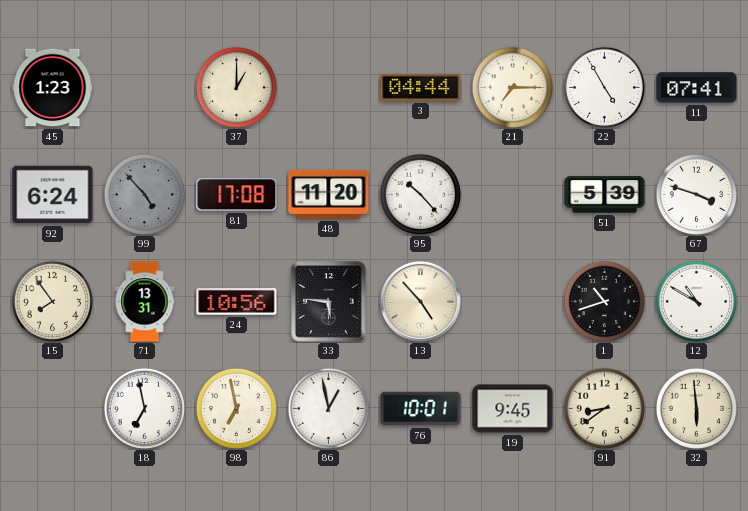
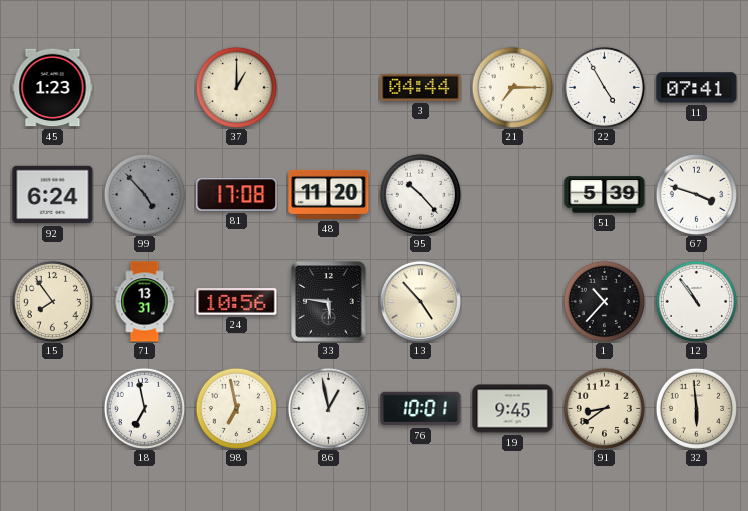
1: 10:42 -> 10:37 (604, 301)
12: 10:50 -> 10:54 (696, 301)
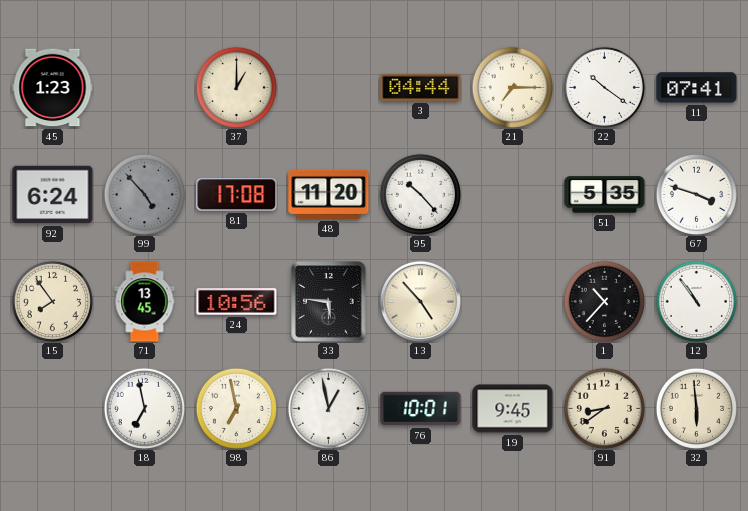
22: 4:55 -> 10:21 (604, 87)
51: 5:39 -> 5:35 (605, 195)
71: 13:31 -> 13:45 (145, 302)
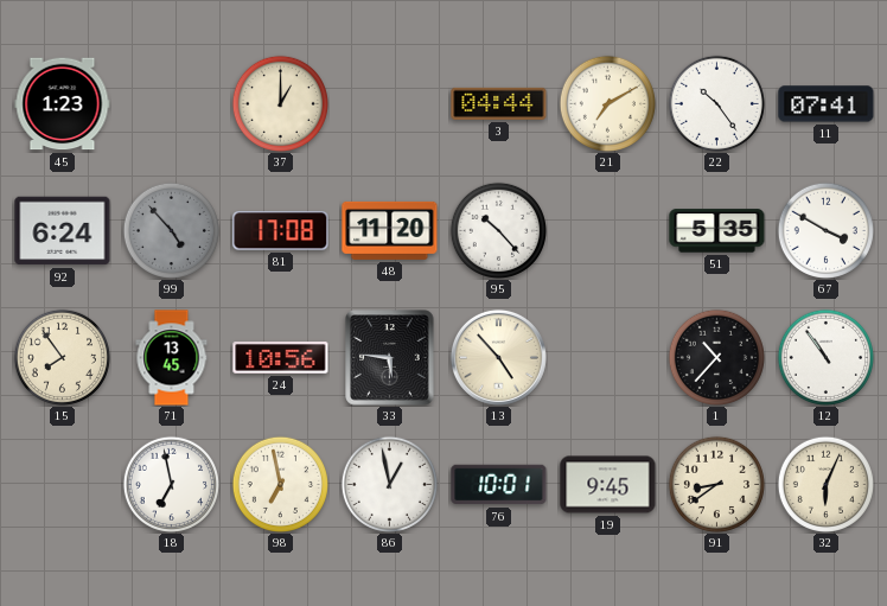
21: 7:15 -> 7:10 (607, 103)
22: 10:21 -> 10:24 (716, 103)
67: 3:48 -> 3:50 (825, 230)
32: 5:59 -> 6:04 (825, 484)
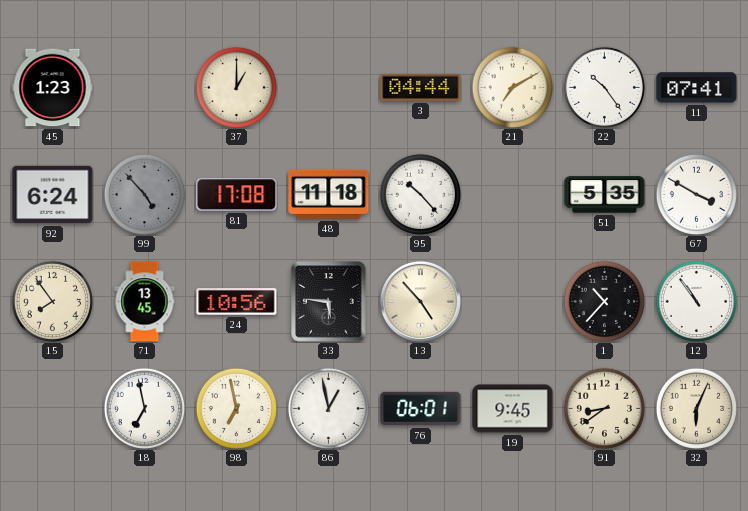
48: 11:20 -> 11:18 (329, 194)
76: 10:01 -> 06:01 (421, 409)
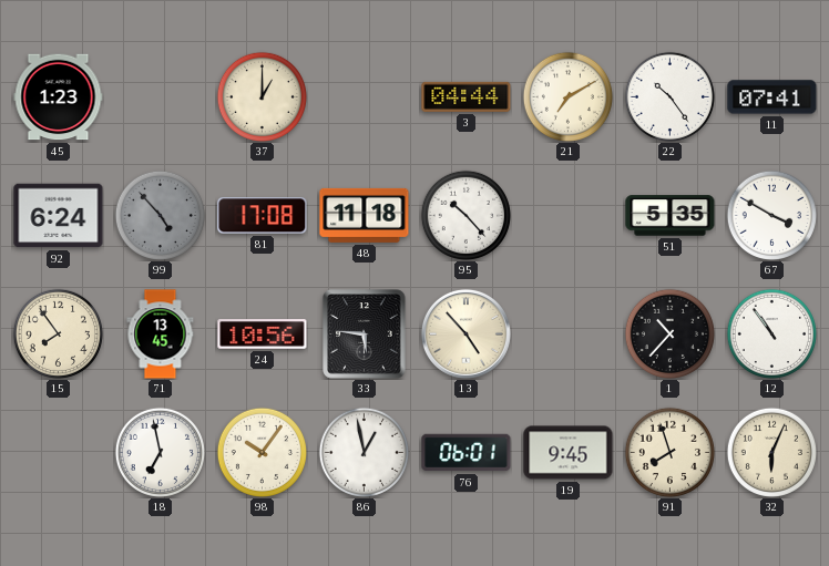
98: 6:58 -> 10:06 (262, 452)
91: 8:39 -> 7:57 (669, 452)
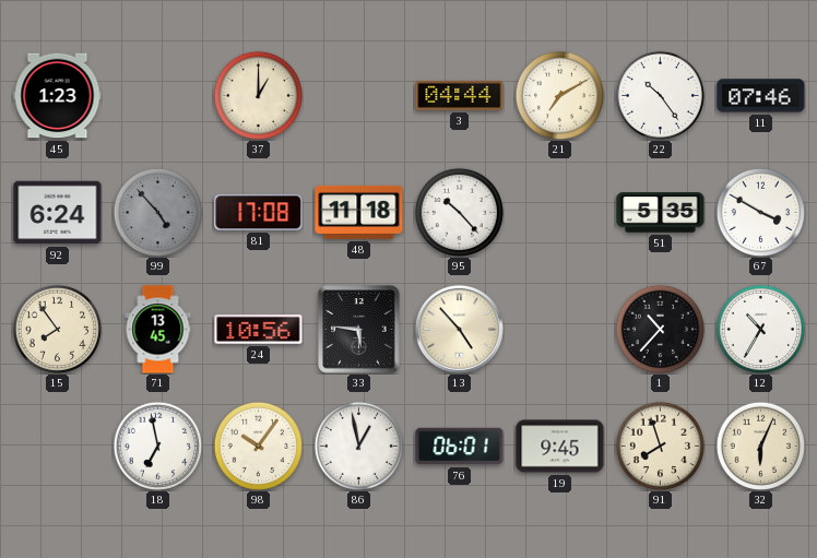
11: 07:41 -> 07:46 (761, 96)
12: 10:54 -> 10:35 (760, 329)
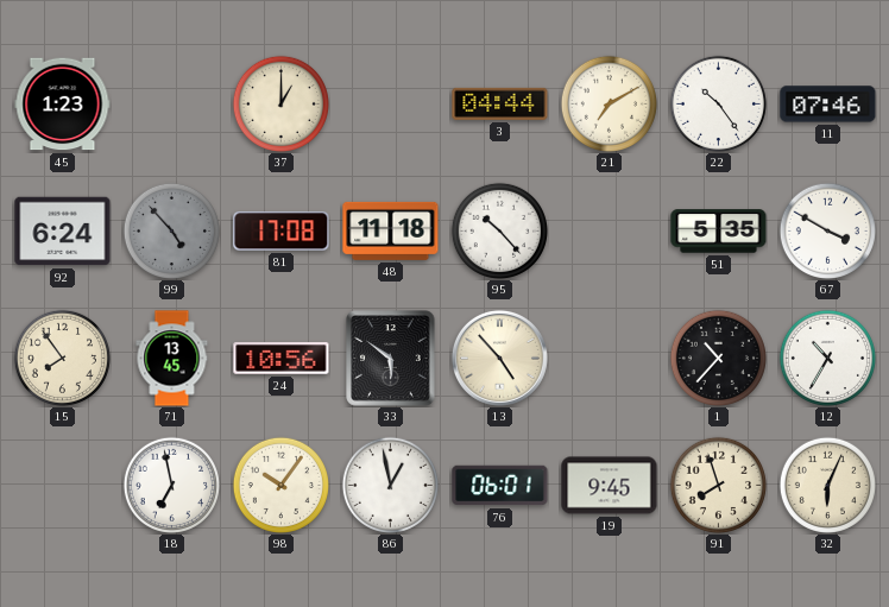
33: 5:46 -> 5:51 (391, 359)
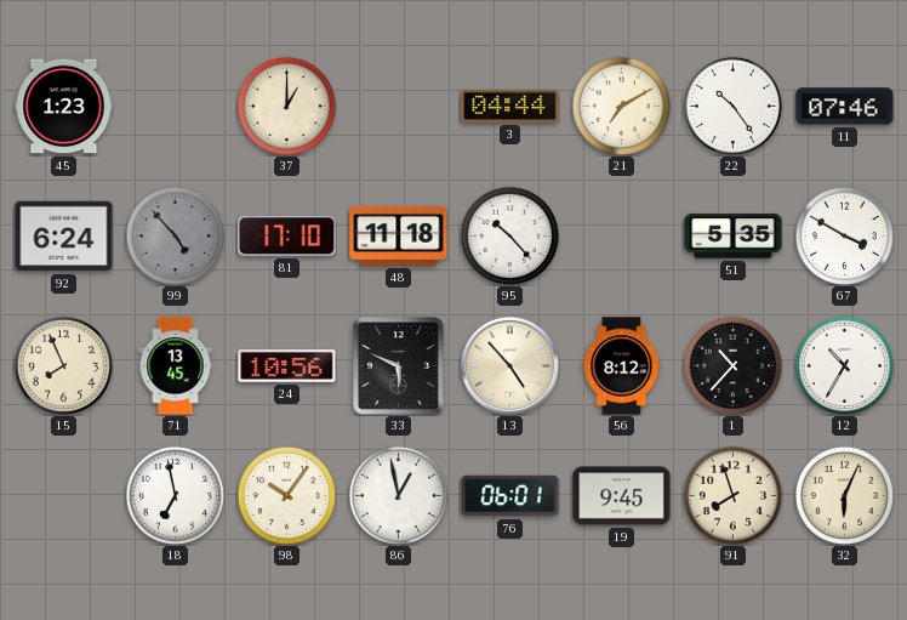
81: 17:08 -> 17:10 (287, 237)
15: 7:54 -> 7:56 (63, 365)
33: 5:51 -> 5:49 (399, 366)
56: none -> 8:12 (622, 366)
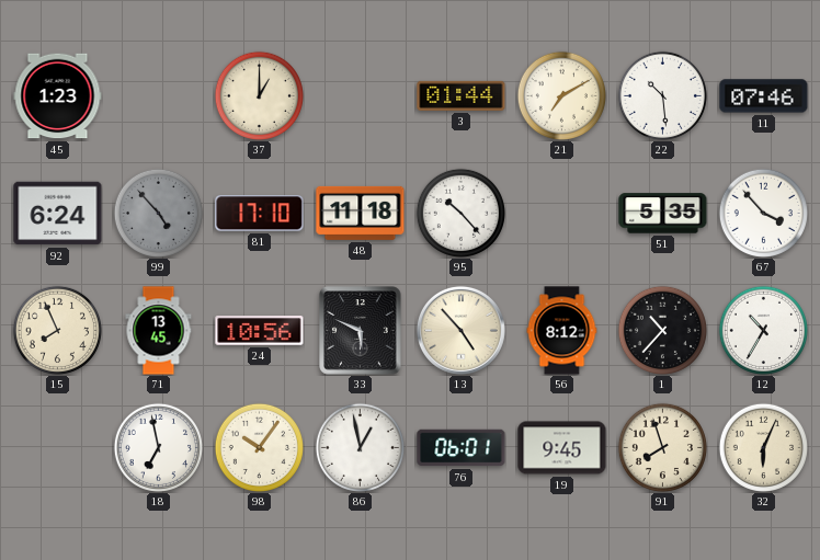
3: 04:44 -> 01:44 (462, 95)
22: 10:24 -> 10:29 (662, 95)
67: 3:50 -> 3:53 (763, 213)
